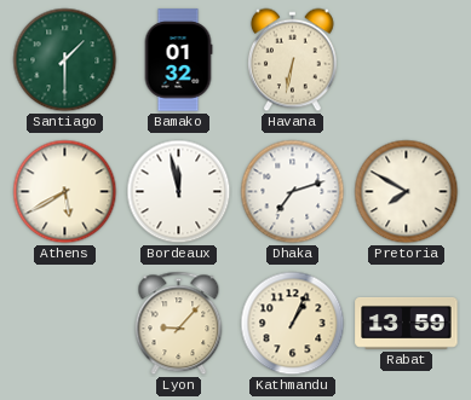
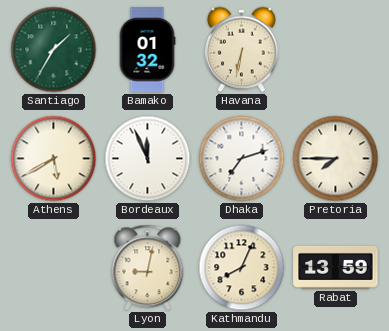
Santiago: 1:30 -> 1:35 (54, 50)
Bordeaux: 11:58 -> 11:56 (148, 159)
Pretoria: 7:50 -> 7:45 (336, 159)
Lyon: 9:07 -> 9:02 (148, 268)
Kathmandu: 1:04 -> 8:04 (242, 268)
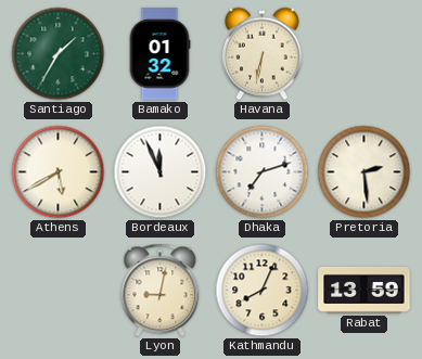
Pretoria: 7:45 -> 2:29 (365, 172)
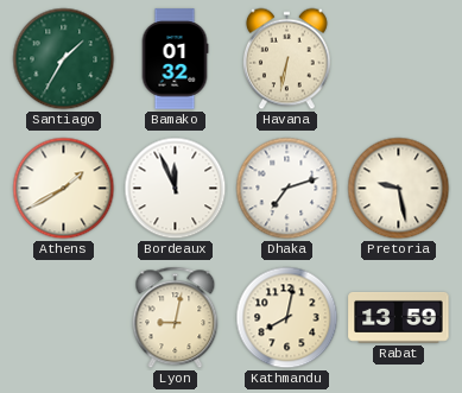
Athens: 5:40 -> 1:40 (64, 189)
Pretoria: 2:29 -> 9:28 (399, 189)
Kathmandu: 8:04 -> 8:02 (287, 318)
